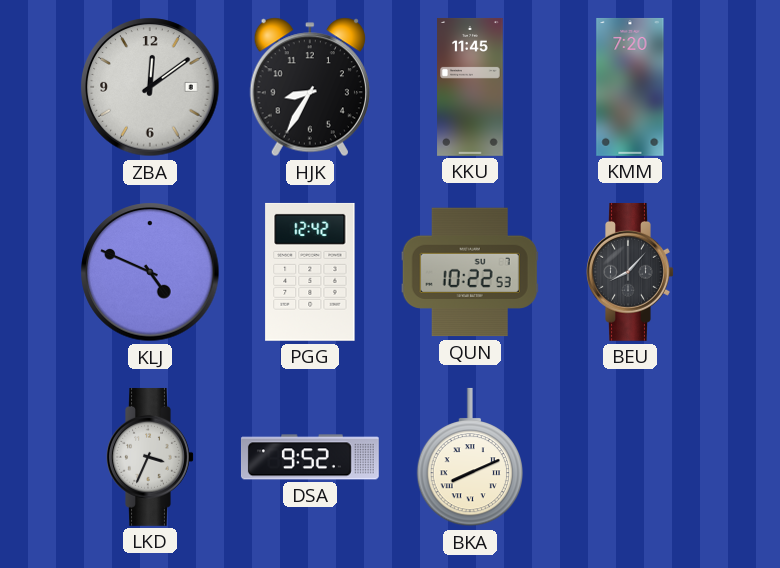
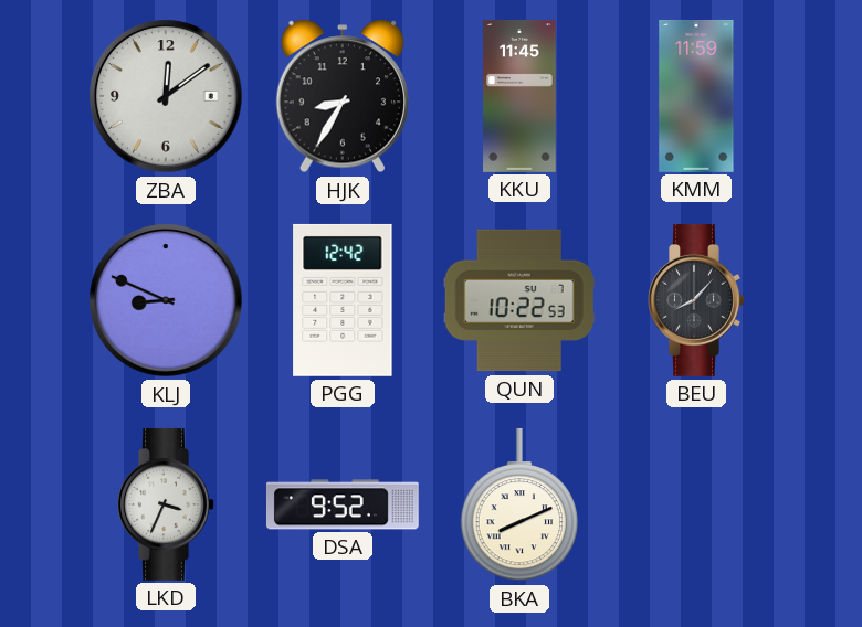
KMM: 7:20 -> 11:59 (696, 96)
KLJ: 4:49 -> 8:49 (166, 300)
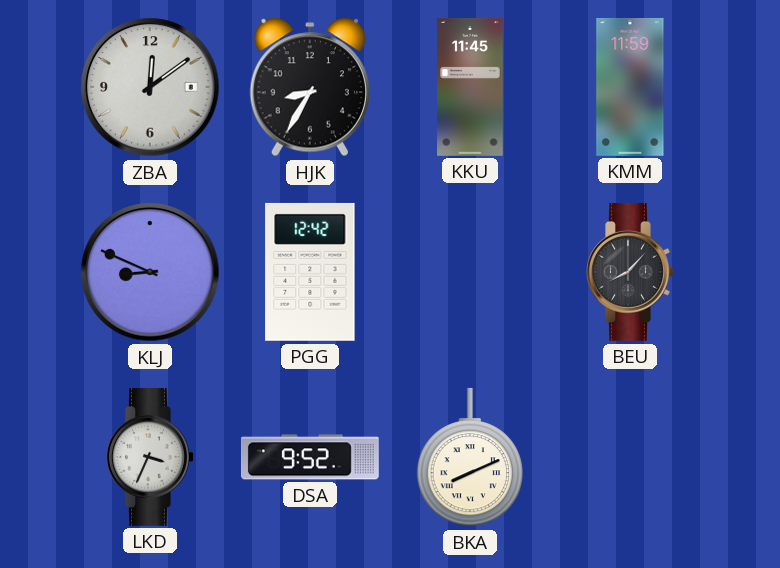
QUN: 10:22 -> none (519, 300)
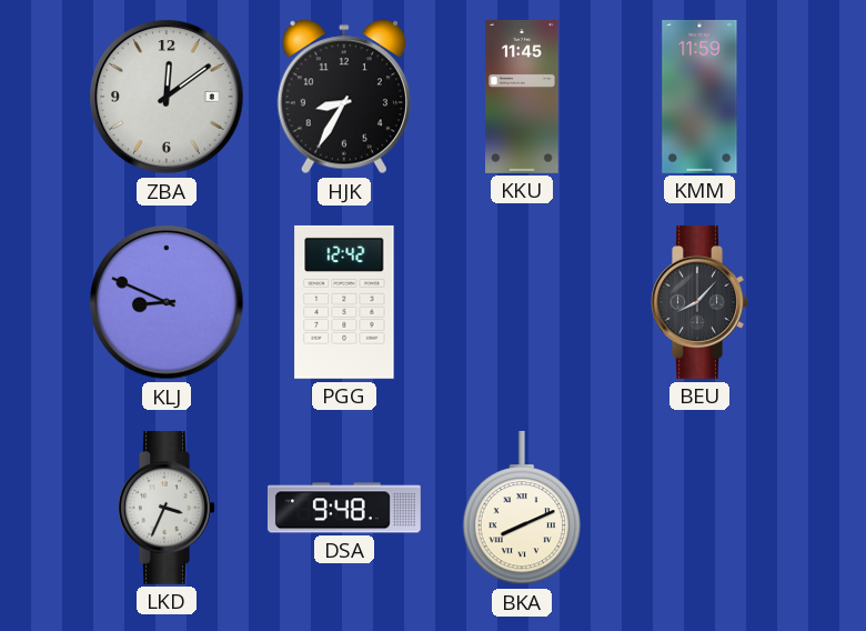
DSA: 9:52 -> 9:48 (344, 508)
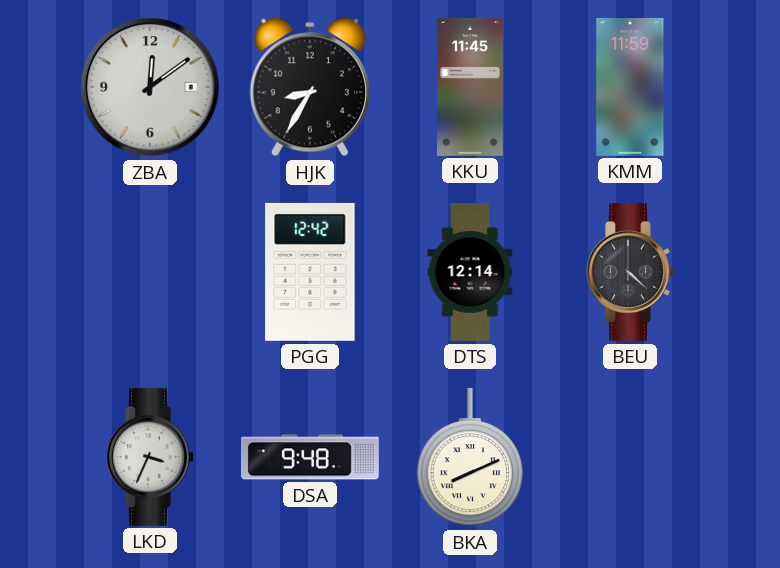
KLJ: 8:49 -> none (167, 302)
DTS: none -> 12:14 (470, 273)
BEU: 8:07 -> 4:22 (630, 272)
